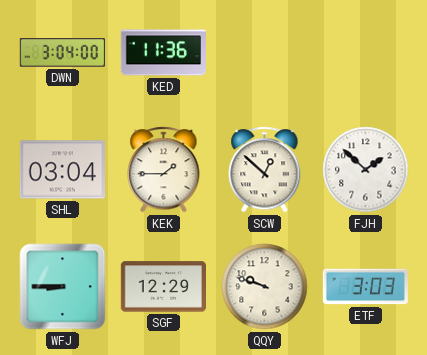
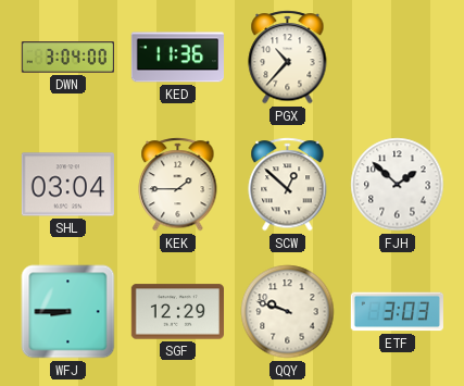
PGX: none -> 10:37 (288, 58)
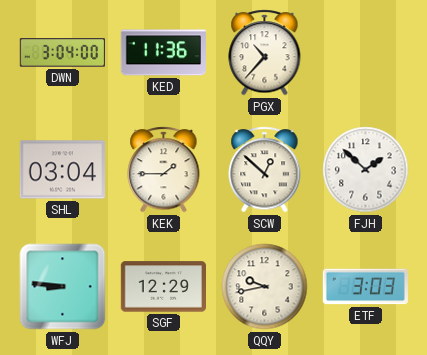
WFJ: 8:45 -> 8:46 (63, 287)
QQY: 9:48 -> 9:43 (265, 287)
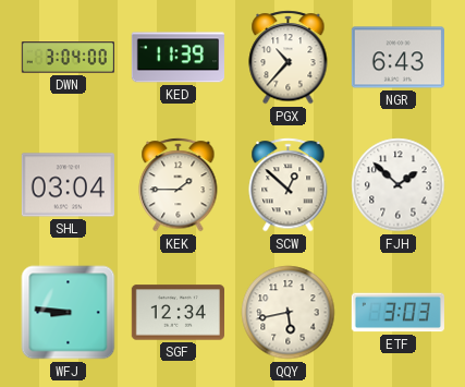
KED: 11:36 -> 11:39 (178, 58)
NGR: none -> 6:43 (397, 58)
SGF: 12:29 -> 12:34 (178, 313)
QQY: 9:43 -> 5:43 (289, 313)
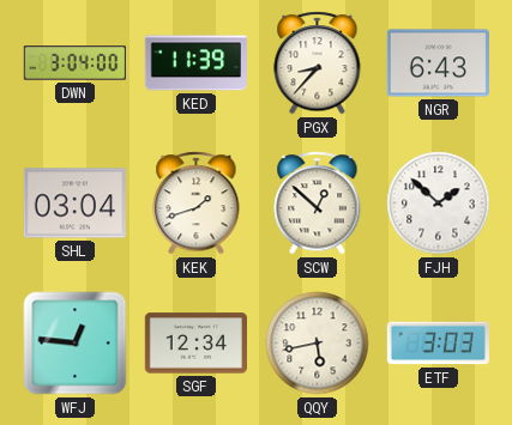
PGX: 10:37 -> 8:37 (318, 63)
KEK: 1:45 -> 1:42 (197, 204)
WFJ: 8:46 -> 12:46 (76, 344)
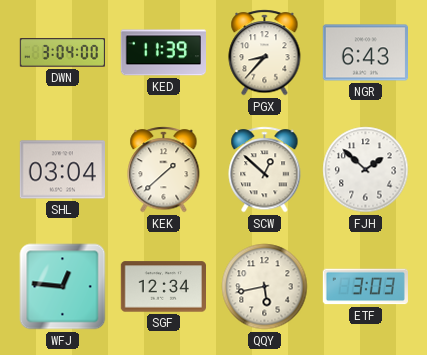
KEK: 1:42 -> 1:38 (164, 170)
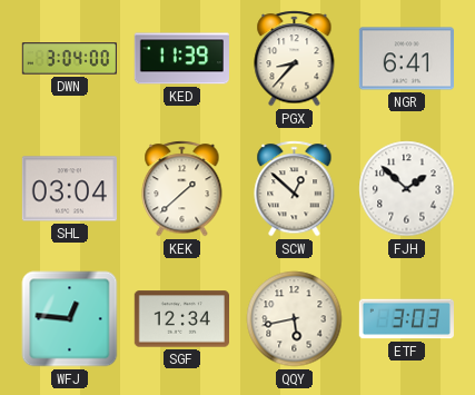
NGR: 6:43 -> 6:41 (406, 59)
